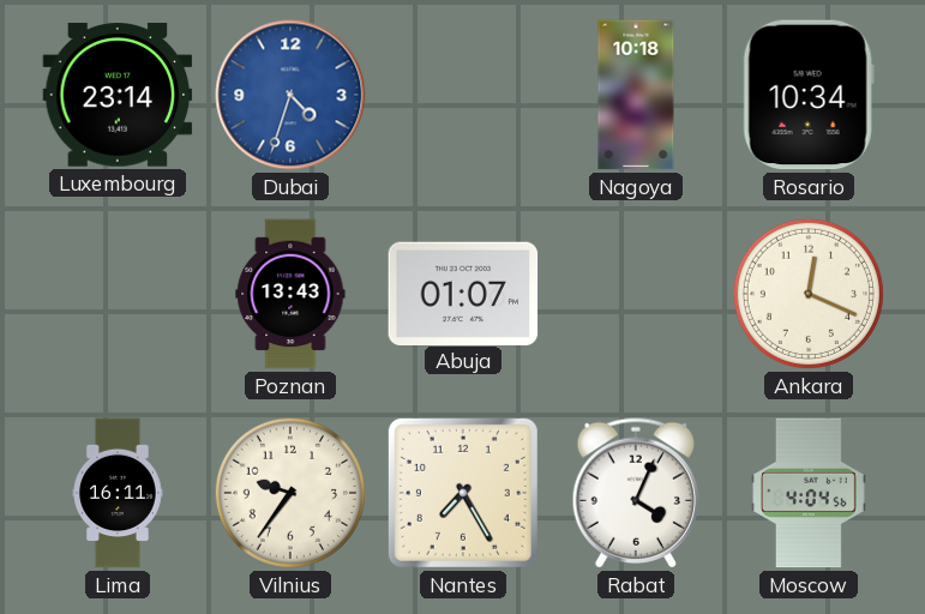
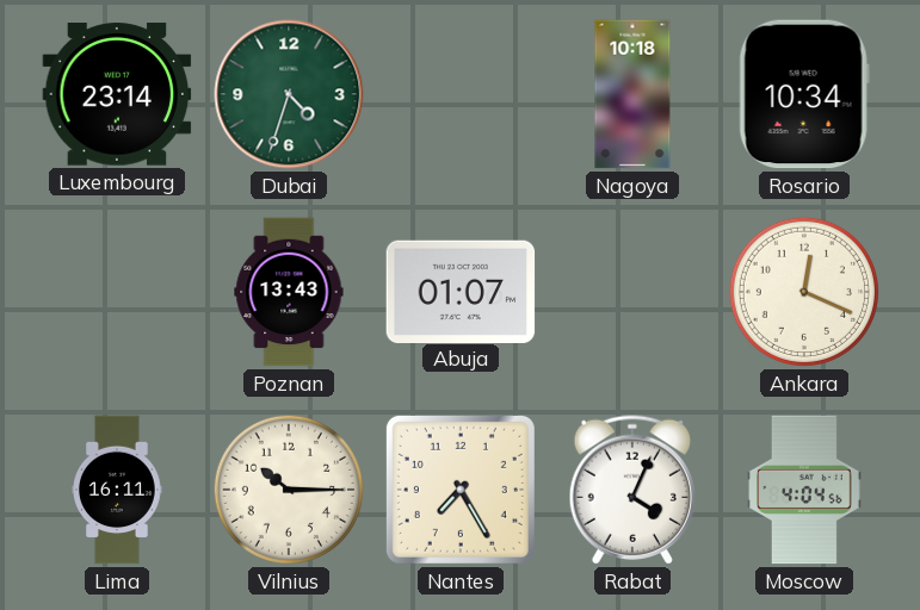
Dubai dial: blue -> green (289, 94)
Vilnius: 9:36 -> 10:15 (289, 490)
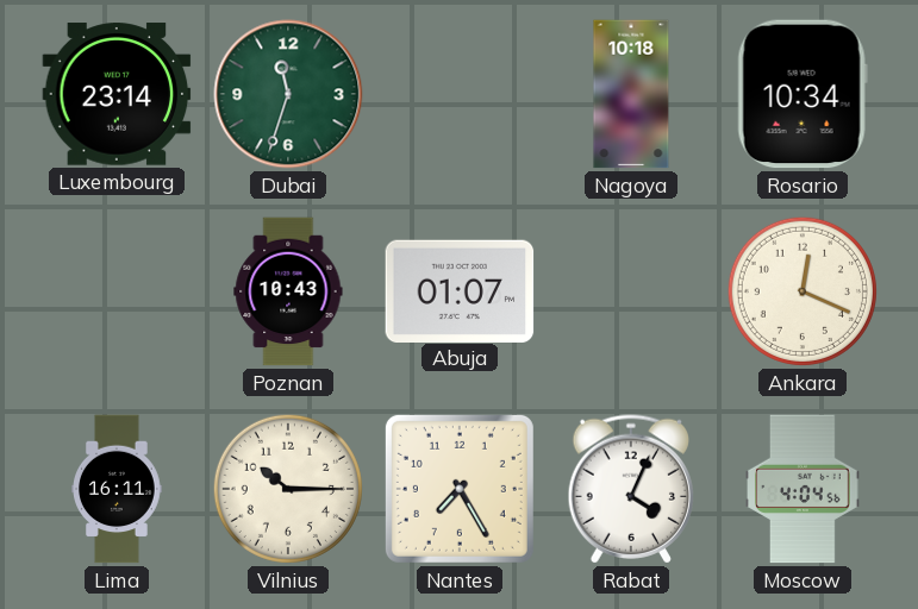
Dubai: 4:33 -> 11:33 (288, 94)
Poznan: 13:43 -> 10:43 (288, 291)
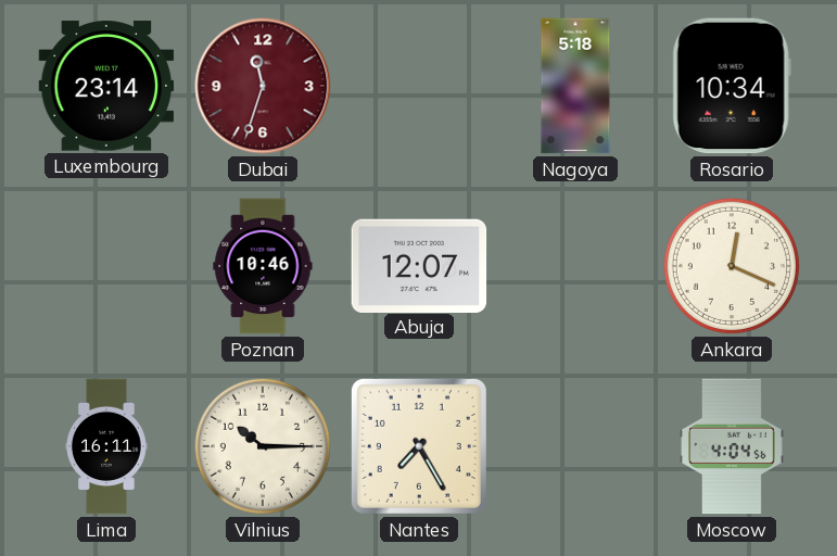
Dubai dial: green -> burgundy (263, 86)
Nagoya: 10:18 -> 5:18 (575, 86)
Poznan: 10:43 -> 10:46 (263, 266)
Abuja: 01:07 -> 12:07 (419, 265)
Rabat: 4:04 -> none (630, 489)
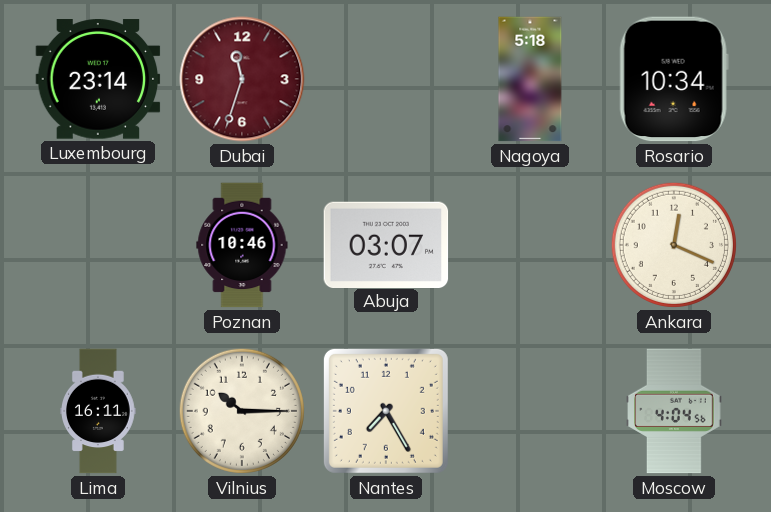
Abuja: 12:07 -> 03:07 (386, 244)
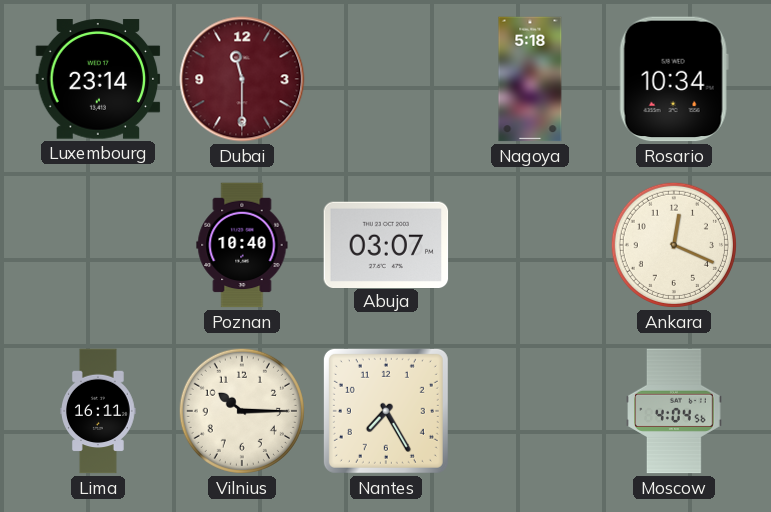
Dubai: 11:33 -> 11:30 (242, 79)
Poznan: 10:46 -> 10:40 (242, 245)
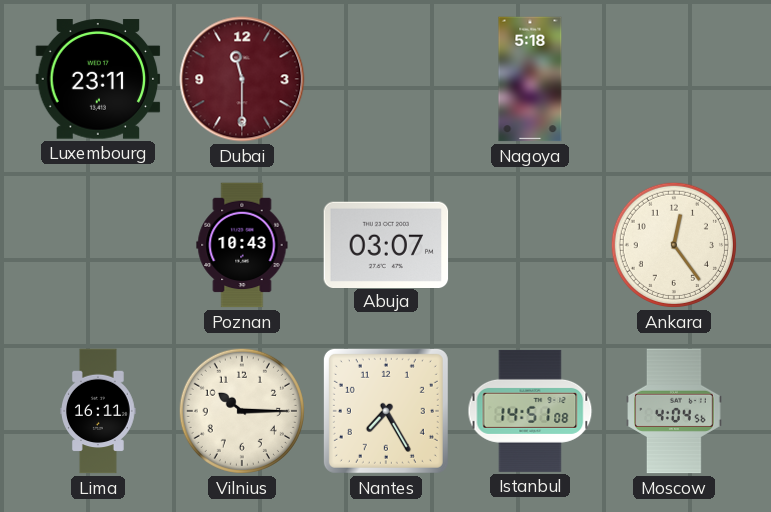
Luxembourg: 23:14 -> 23:11 (98, 79)
Rosario: 10:34 -> none (674, 79)
Poznan: 10:40 -> 10:43 (242, 245)
Ankara: 12:19 -> 12:24 (674, 245)
Istanbul: none -> 14:51 (530, 411)
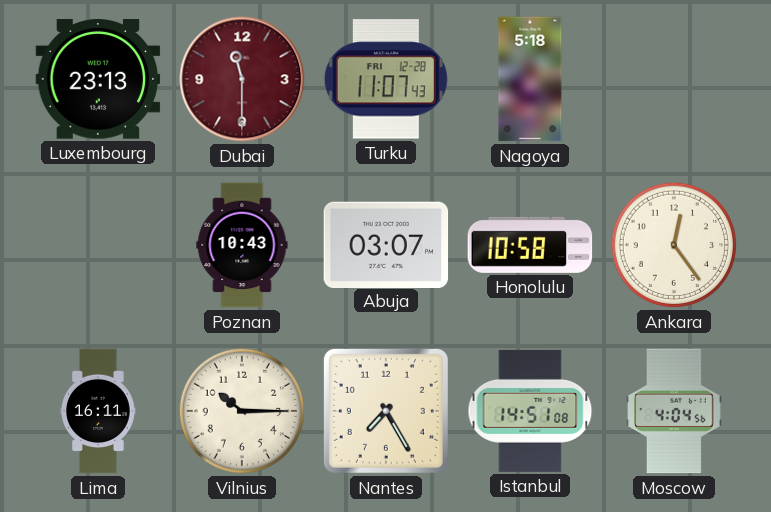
Luxembourg: 23:11 -> 23:13 (98, 79)
Turku: none -> 11:07 (386, 79)
Honolulu: none -> 10:58 (530, 245)
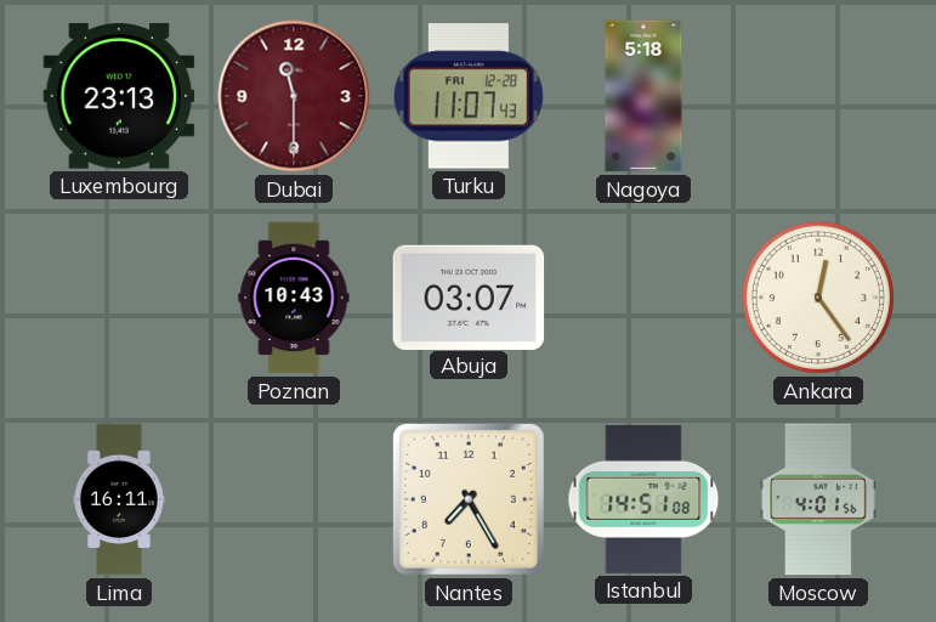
Honolulu: 10:58 -> none (530, 245)
Vilnius: 10:15 -> none (242, 411)
Moscow: 4:04 -> 4:01 (819, 499)
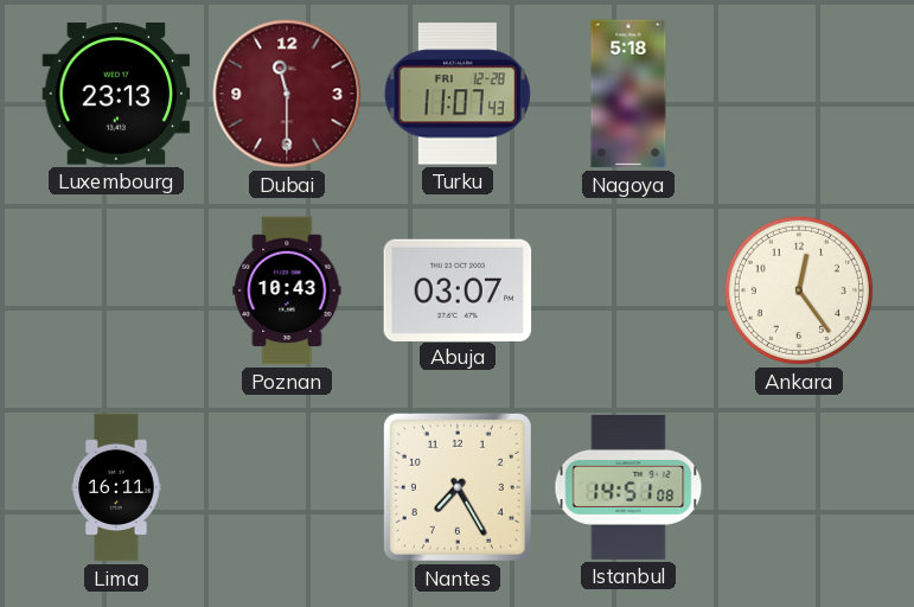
Moscow: 4:01 -> none (819, 499)
